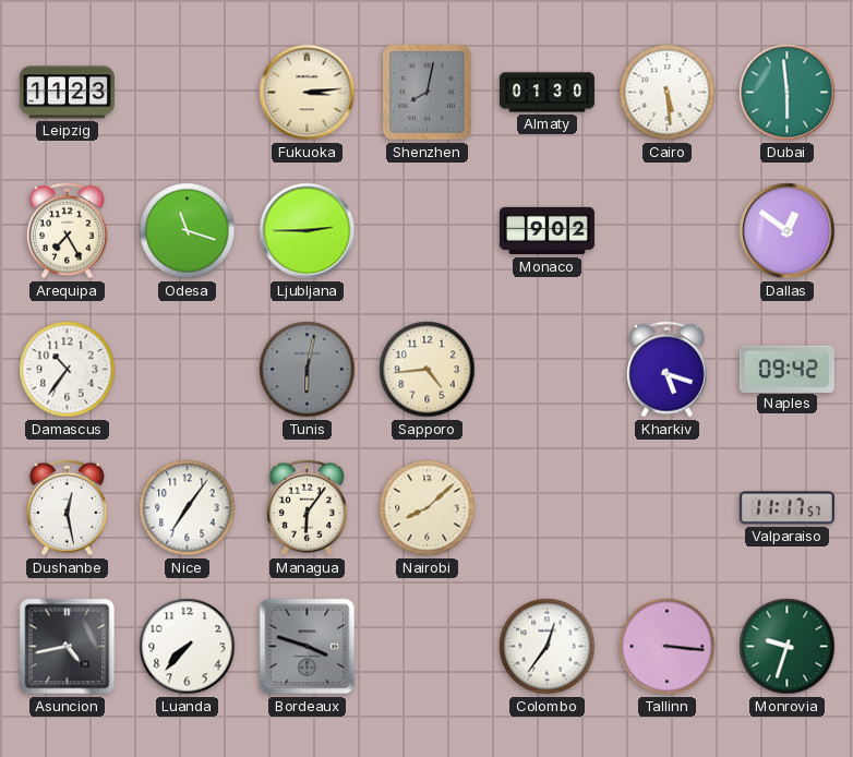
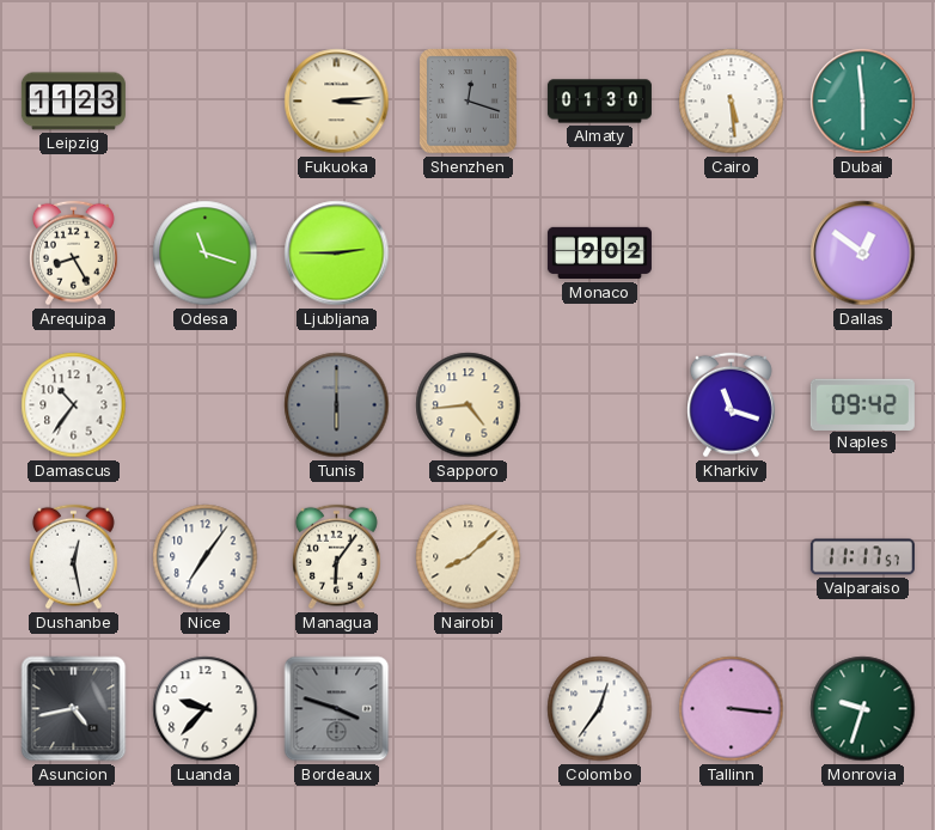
Shenzhen: 8:02 -> 12:18 (469, 102)
Arequipa: 7:25 -> 8:25 (73, 254)
Tunis: 6:02 -> 6:00 (337, 405)
Kharkiv: 5:18 -> 11:18 (731, 405)
Luanda: 7:37 -> 9:37 (206, 709)
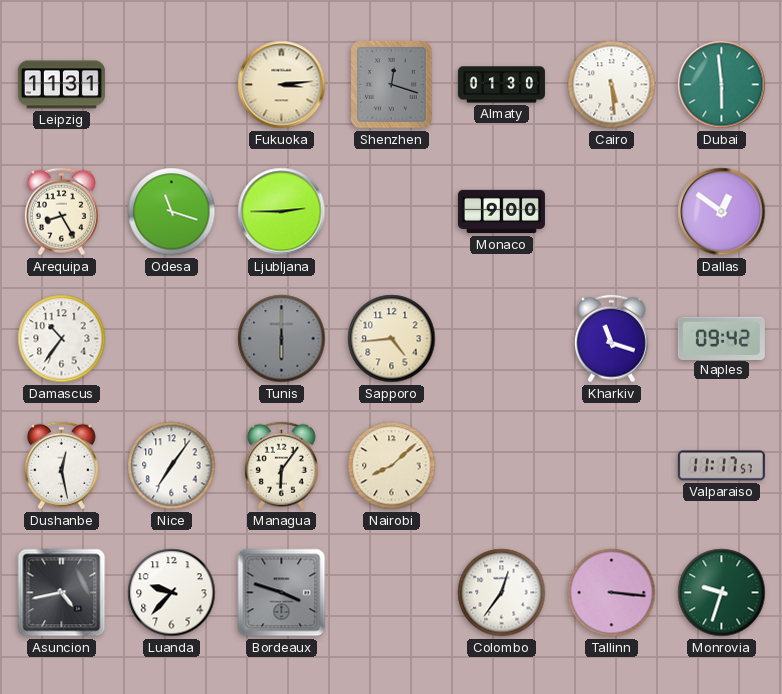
Leipzig: 11:23 -> 11:31 (61, 85)
Monaco: 9:02 -> 9:00 (501, 212)
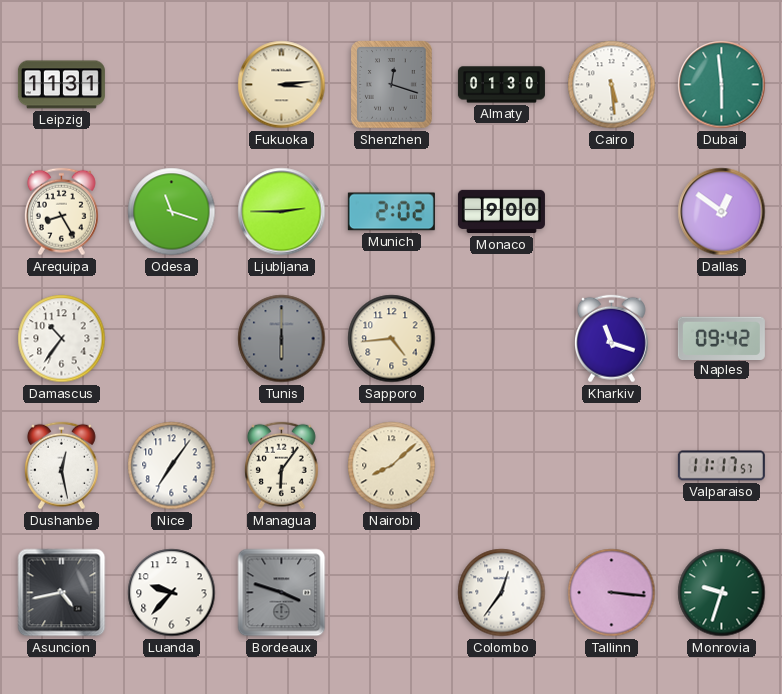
Munich: none -> 2:02 (391, 212)
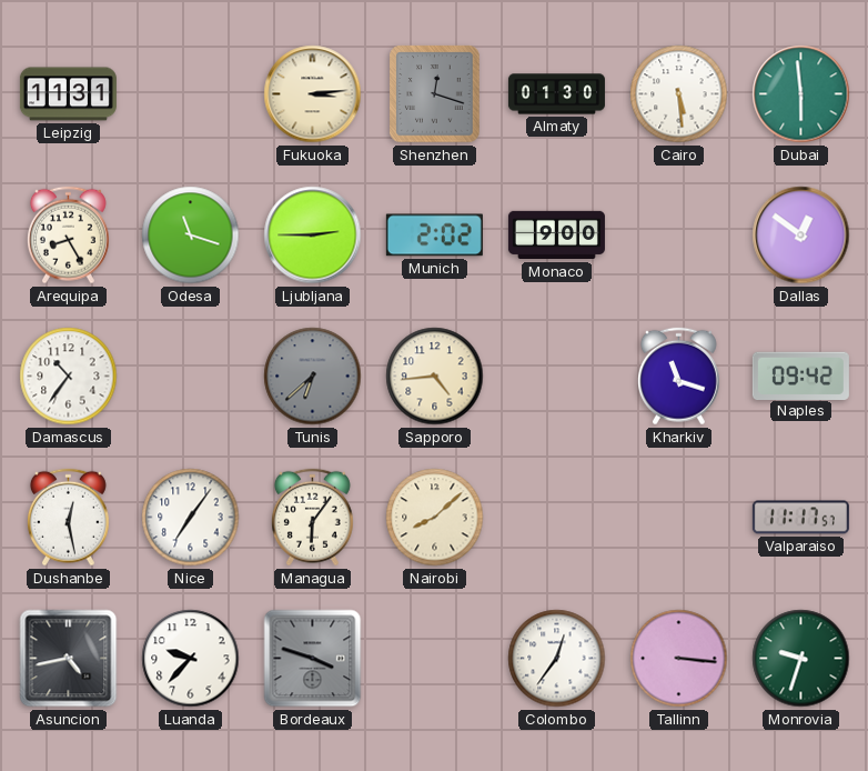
Tunis: 6:00 -> 6:38 (313, 377)
